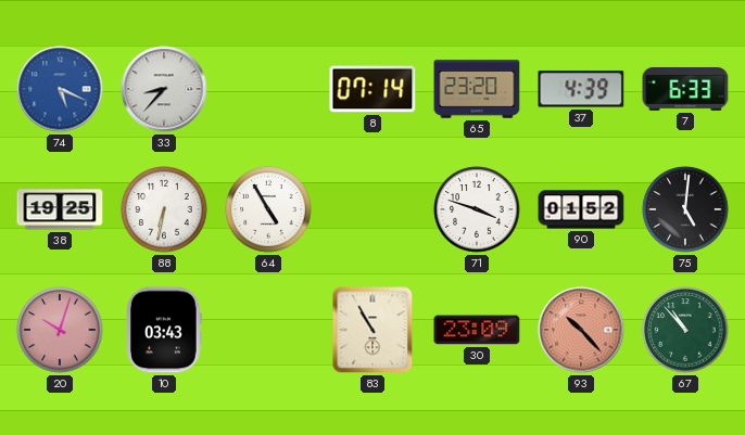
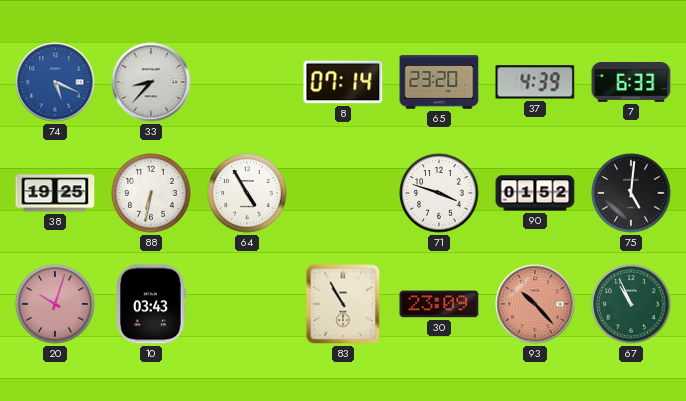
67: 10:53 -> 10:56 (631, 304)
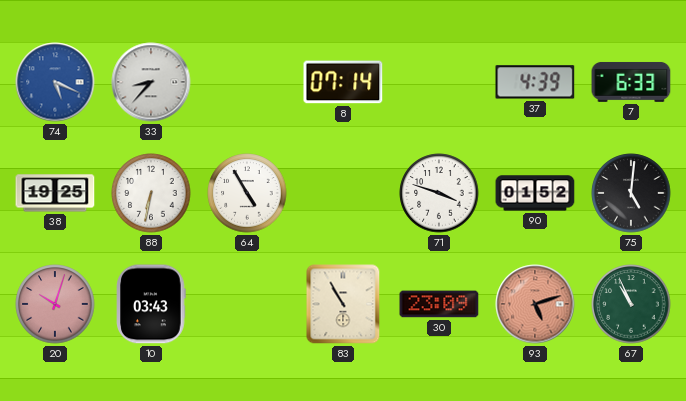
65: 23:20 -> none (439, 82)
93: 10:23 -> 5:12 (535, 304)
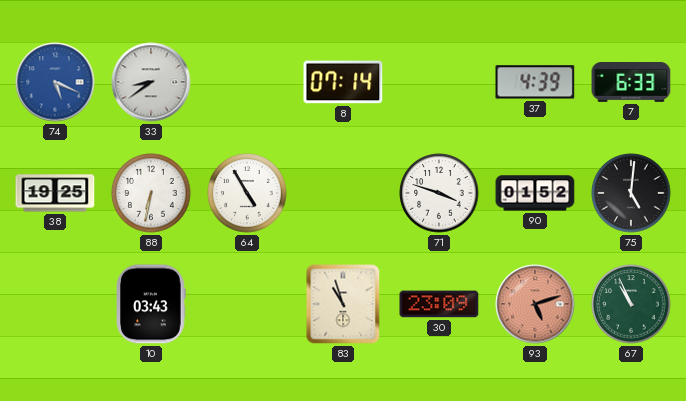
33: 8:37 -> 8:39 (151, 82)
20: 10:03 -> none (55, 304)
83: 10:55 -> 10:57 (343, 304)
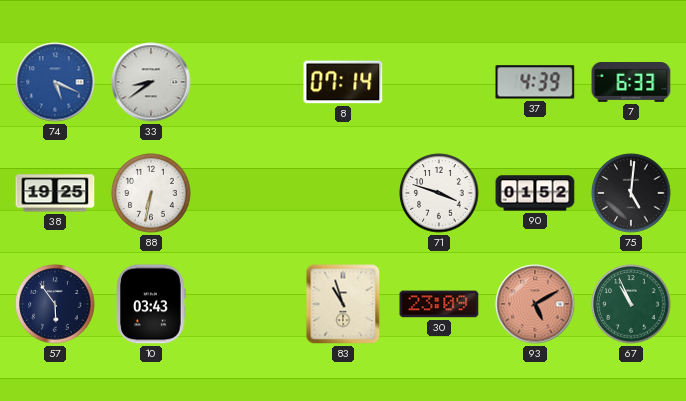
64: 4:55 -> none (247, 193)
57: none -> 5:54 (55, 304)
93: 5:12 -> 5:10 (535, 304)
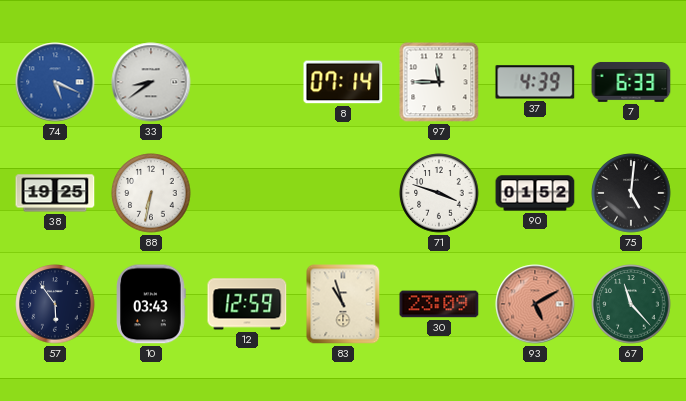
97: none -> 11:45 (439, 82)
12: none -> 12:59 (247, 304)
67: 10:56 -> 11:23 (631, 304)
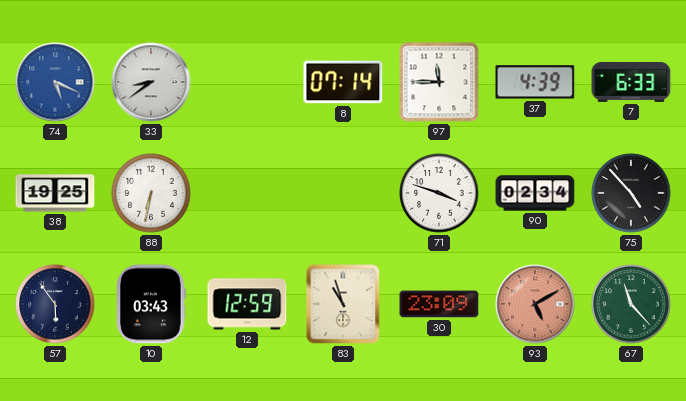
90: 01:52 -> 02:34 (535, 193)
75: 5:01 -> 4:53 (631, 193)
